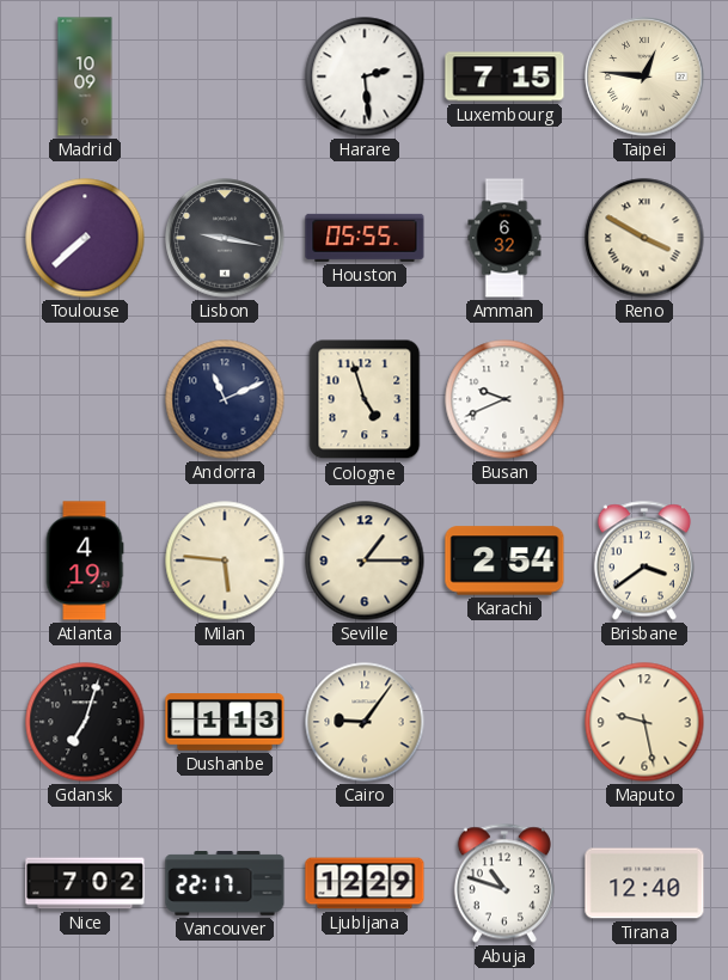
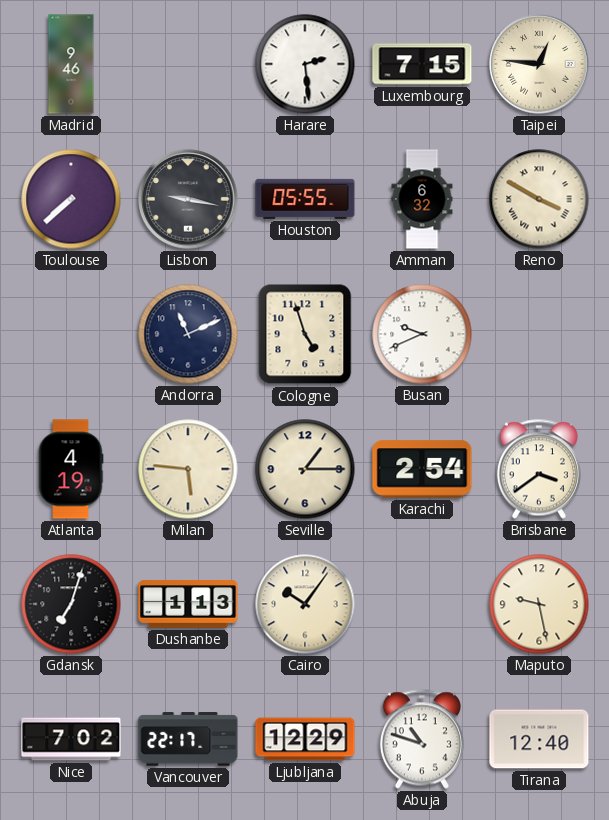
Madrid: 10:09 -> 9:46 (71, 64)
Cairo: 9:06 -> 10:06 (305, 604)
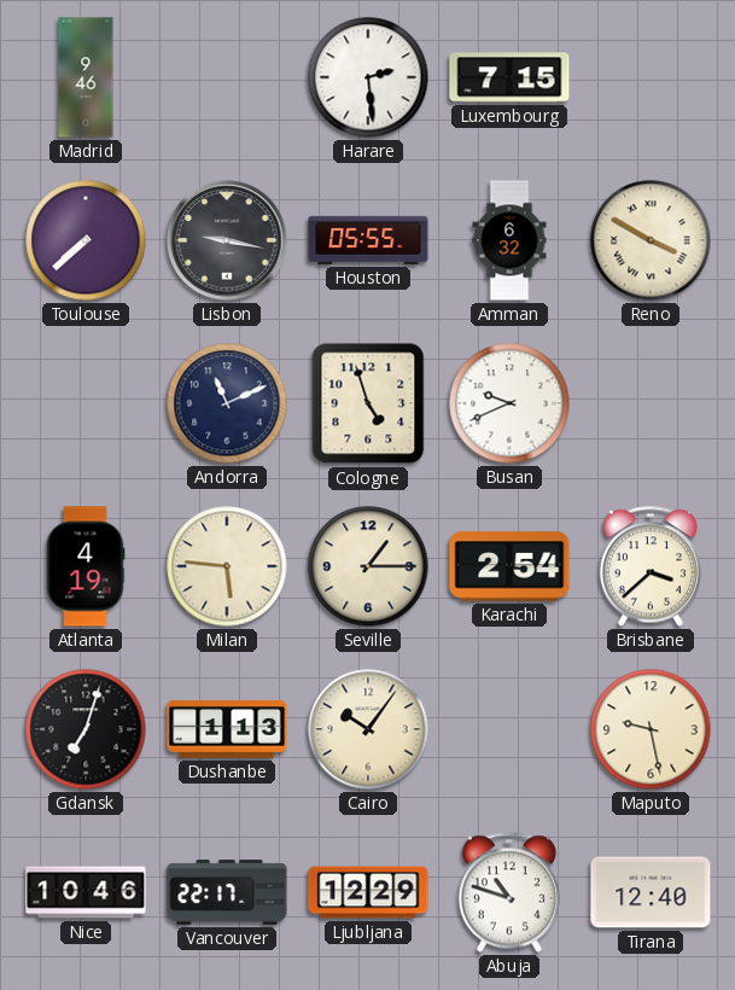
Taipei: 12:46 -> none (539, 64)
Brisbane: 3:39 -> 3:38 (651, 566)
Nice: 7:02 -> 10:46 (86, 892)
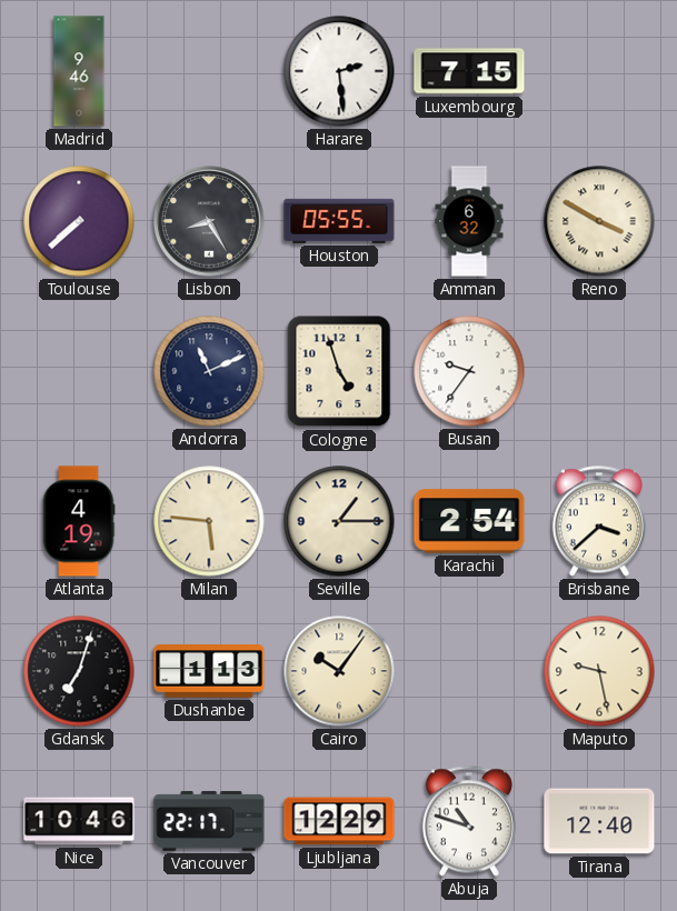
Lisbon: 9:17 -> 8:25 (209, 221)
Busan: 9:41 -> 9:36 (469, 371)
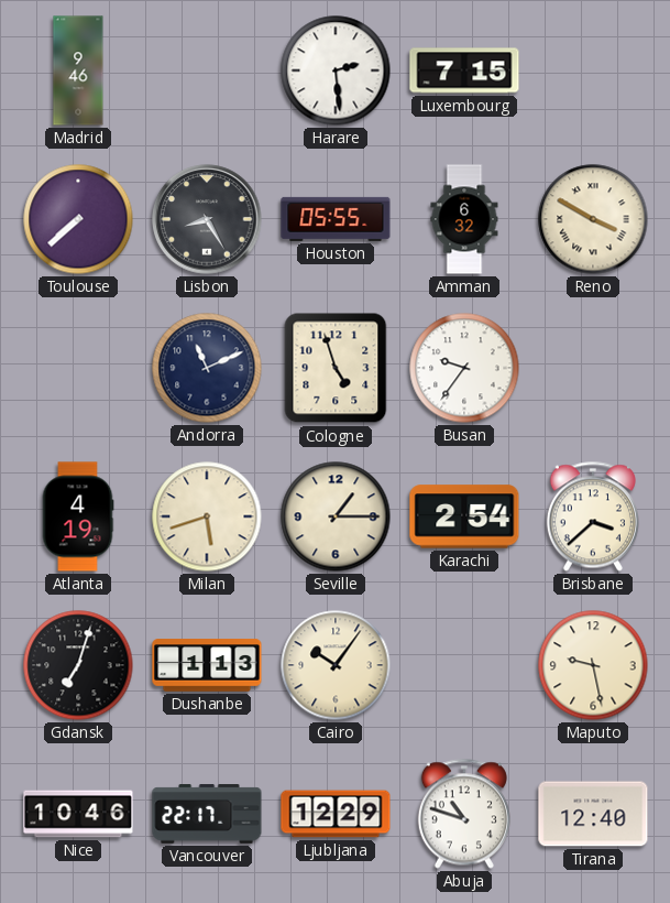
Milan: 5:46 -> 5:42 (207, 516)
